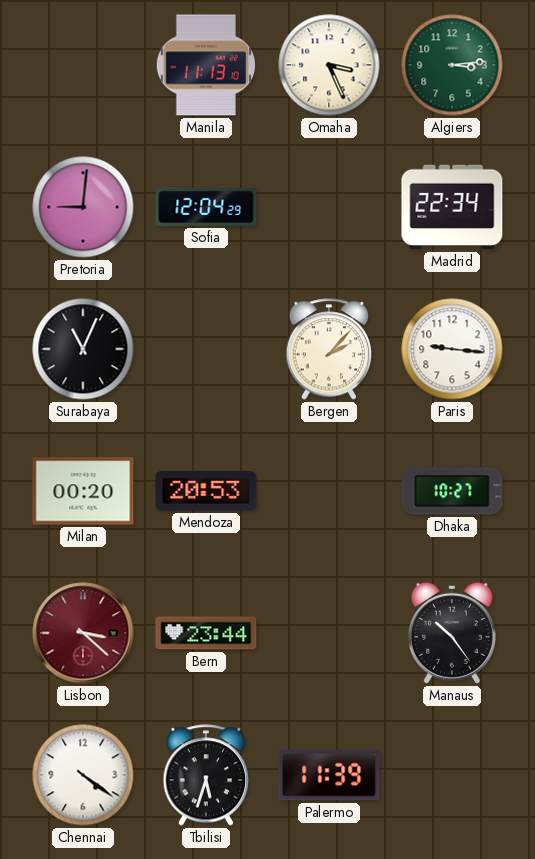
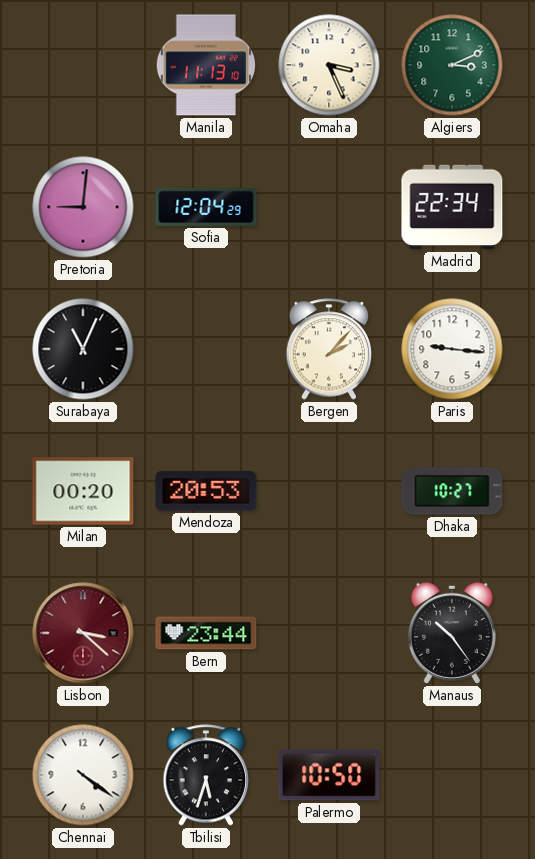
Algiers: 3:14 -> 3:11 (452, 65)
Palermo: 11:39 -> 10:50 (329, 775)
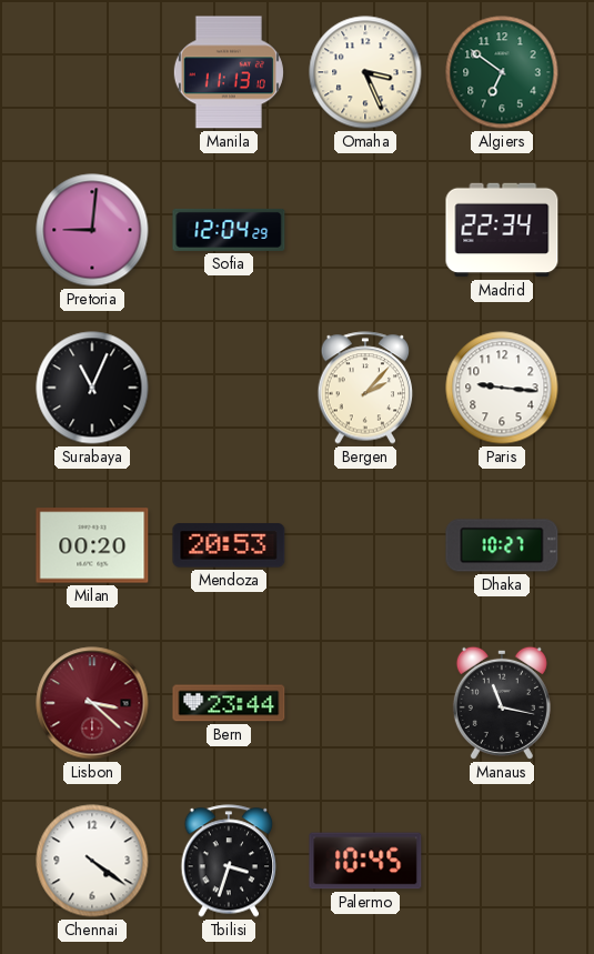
Algiers: 3:11 -> 6:51 (502, 72)
Manaus: 10:24 -> 11:17 (502, 703)
Tbilisi: 5:33 -> 3:33 (229, 861)
Palermo: 10:50 -> 10:45 (365, 861)
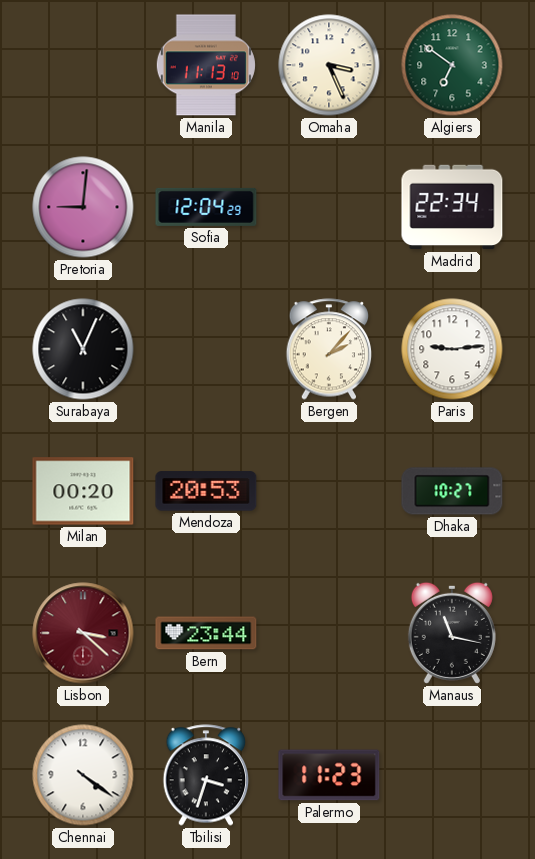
Paris: 9:16 -> 9:14 (452, 349)
Palermo: 10:45 -> 11:23 (329, 775)
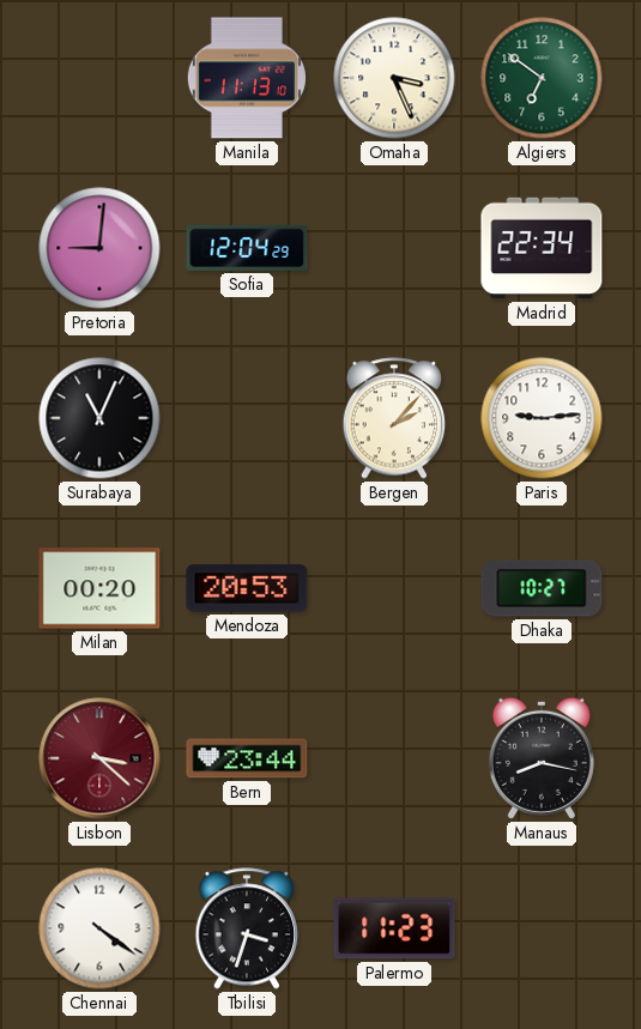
Manaus: 11:17 -> 8:17 (542, 758)
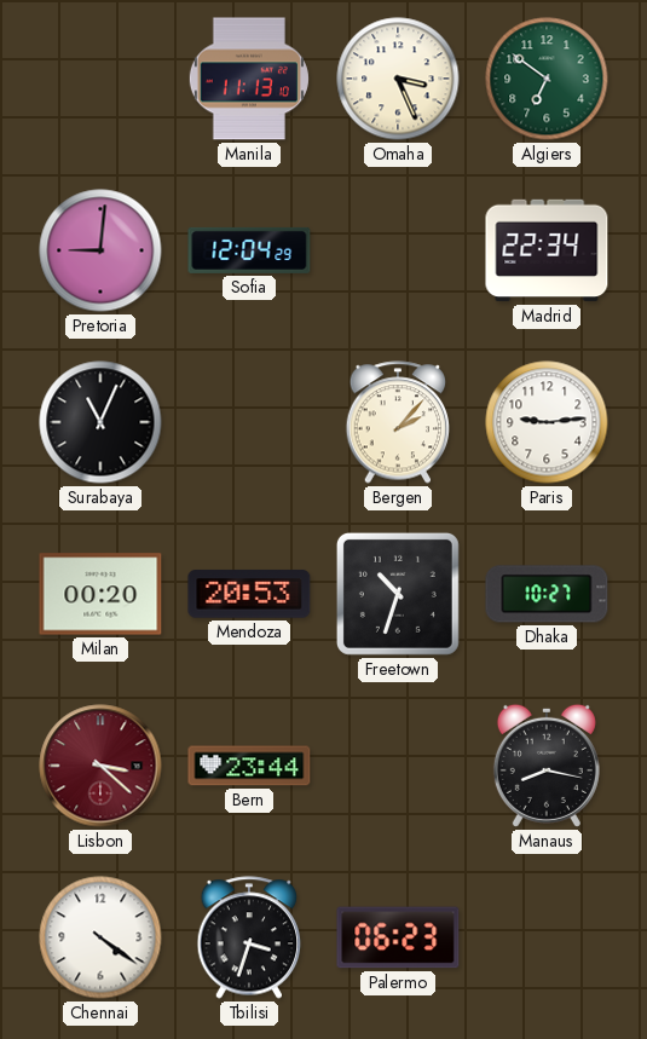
Freetown: none -> 10:33 (398, 594)
Palermo: 11:23 -> 06:23 (398, 937)
